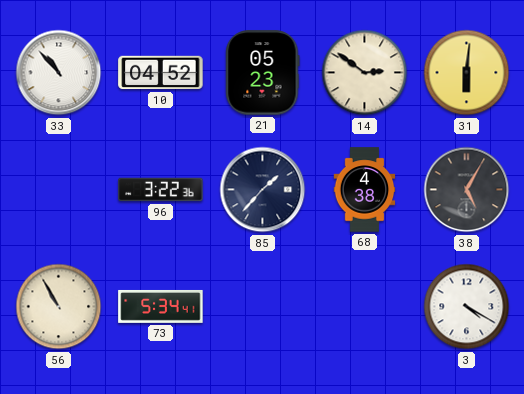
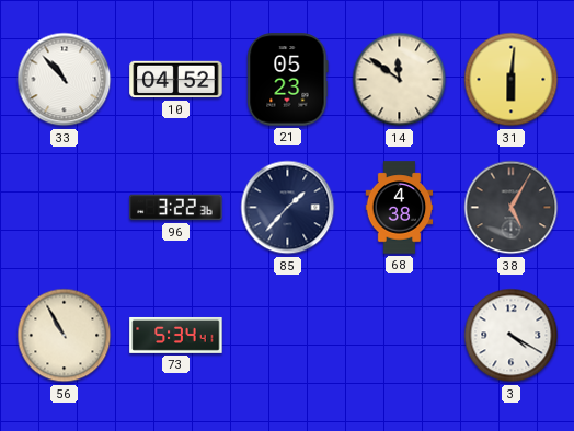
14: 2:51 -> 11:51 (400, 80)
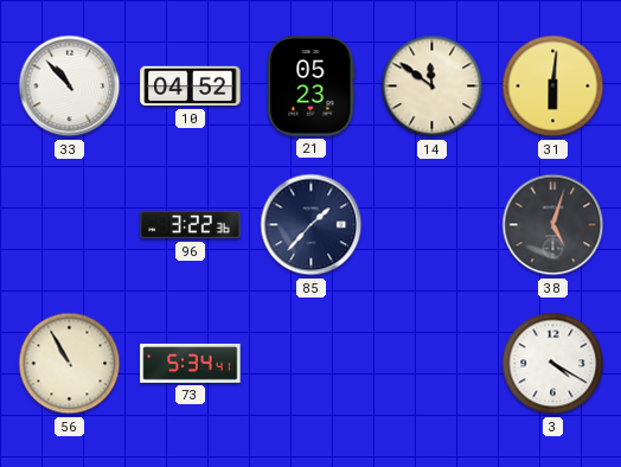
68: 4:38 -> none (400, 208)
38: 5:05 -> 5:03 (553, 225)
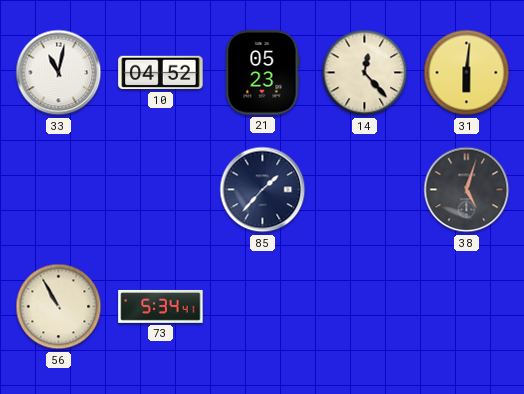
33: 10:53 -> 11:02 (59, 73)
14: 11:51 -> 12:23 (365, 73)
96: 3:22 -> none (191, 225)
3: 4:20 -> none (553, 364)
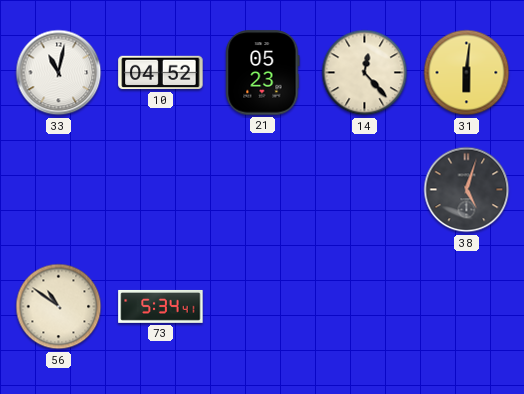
85: 1:37 -> none (263, 190)
56: 10:55 -> 10:51 (59, 307)
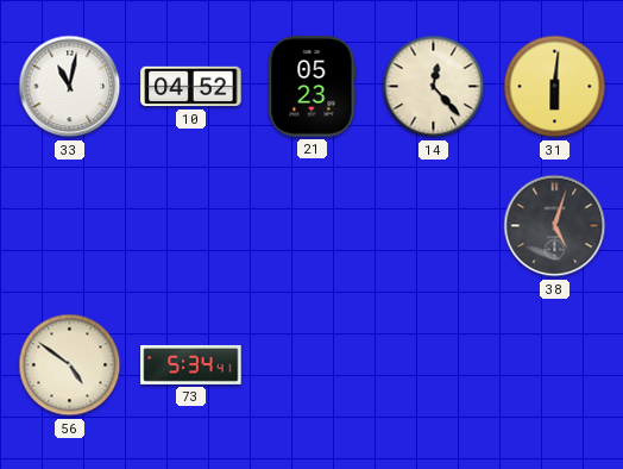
56: 10:51 -> 4:51 (70, 365)
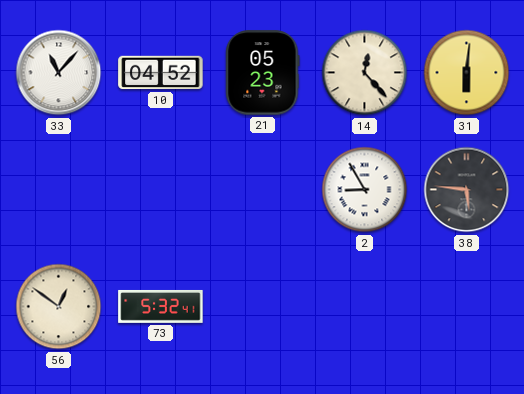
33: 11:02 -> 11:07 (59, 73)
2: none -> 8:55 (365, 190)
38: 5:03 -> 5:46 (467, 190)
56: 4:51 -> 12:51 (59, 307)
73: 5:34 -> 5:32 (161, 306)
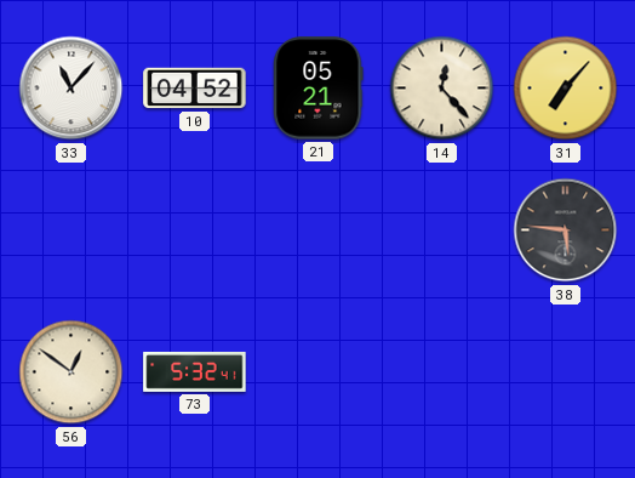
21: 05:23 -> 05:21 (319, 89)
31: 6:01 -> 7:07 (566, 89)
2: 8:55 -> none (365, 190)
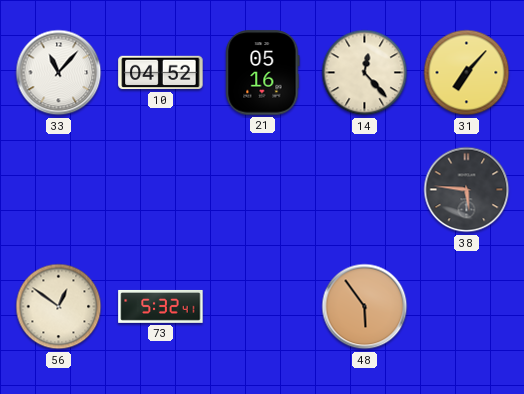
21: 05:21 -> 05:16 (263, 73)
48: none -> 5:54 (365, 307)
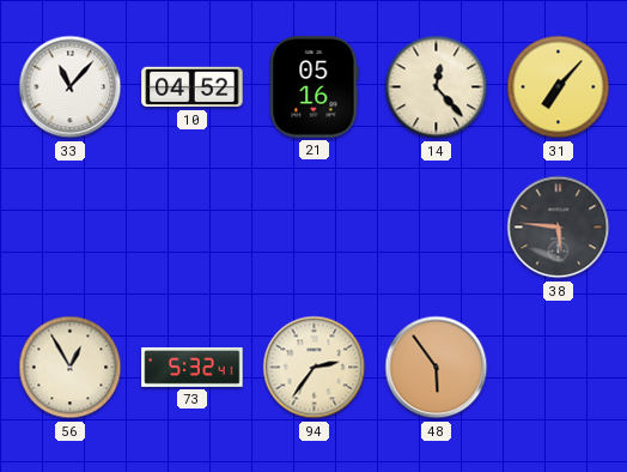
56: 12:51 -> 12:55 (71, 368)
94: none -> 2:36 (315, 368)
